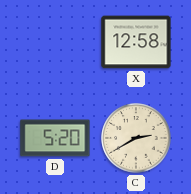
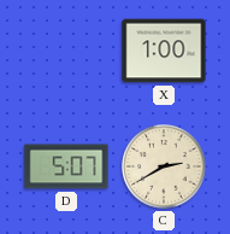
X: 12:58 -> 1:00 (164, 51)
D: 5:20 -> 5:07 (66, 166)
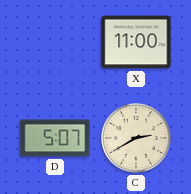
X: 1:00 -> 11:00 (136, 42)
